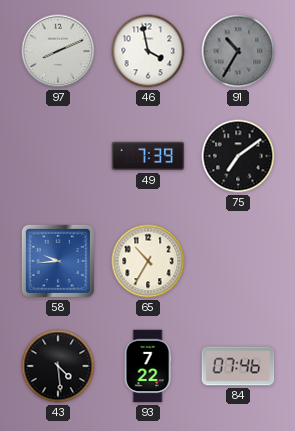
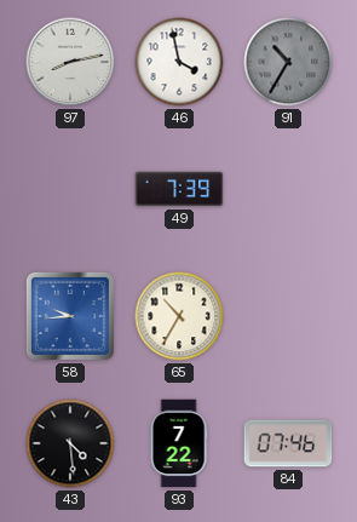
97: 8:11 -> 8:13 (70, 62)
75: 7:09 -> none (238, 156)
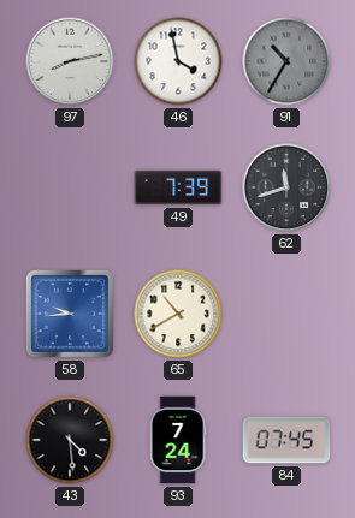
62: none -> 11:42 (286, 187)
65: 10:35 -> 10:40 (178, 314)
93: 7:22 -> 7:24 (178, 440)
84: 07:46 -> 07:45 (286, 440)
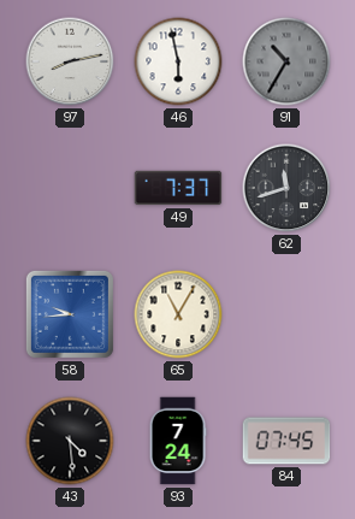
46: 3:58 -> 5:58 (178, 61)
49: 7:39 -> 7:37 (178, 188)
65: 10:40 -> 11:05 (178, 314)
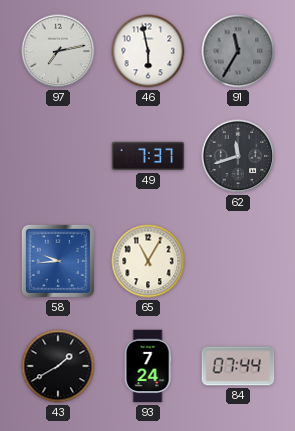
97: 8:13 -> 7:13 (58, 51)
91: 10:35 -> 11:35 (238, 51)
43: 4:29 -> 1:40 (58, 366)
84: 07:45 -> 07:44 (238, 366)
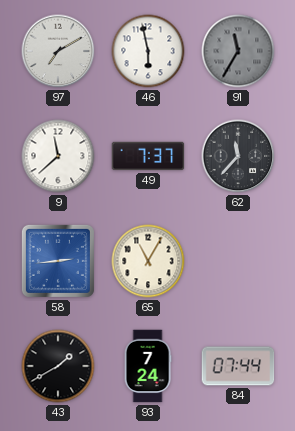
97: 7:13 -> 7:10 (58, 51)
9: none -> 11:38 (58, 156)
62: 11:42 -> 11:37 (238, 156)
58: 9:44 -> 2:44 (58, 261)
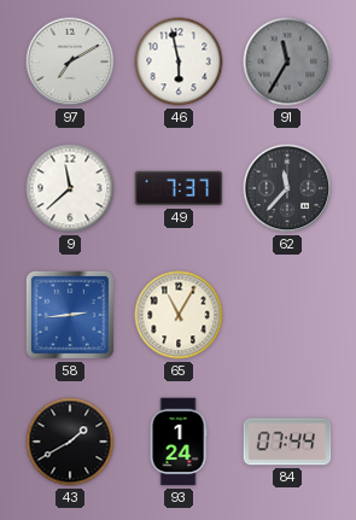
93: 7:24 -> 1:24 (179, 442)
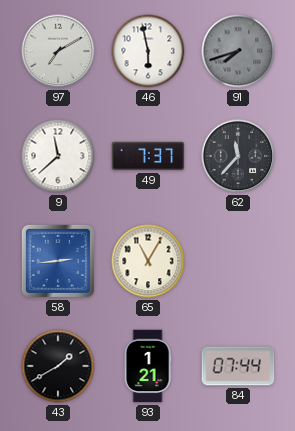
91: 11:35 -> 7:42 (238, 51)
93: 1:24 -> 1:21 (148, 366)
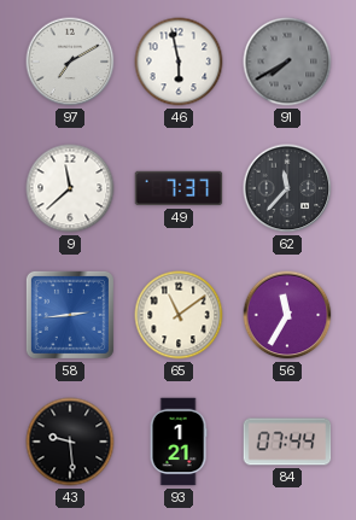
91: 7:42 -> 7:40 (287, 62)
65: 11:05 -> 11:09 (179, 315)
56: none -> 11:35 (287, 315)
43: 1:40 -> 9:29 (70, 442)
